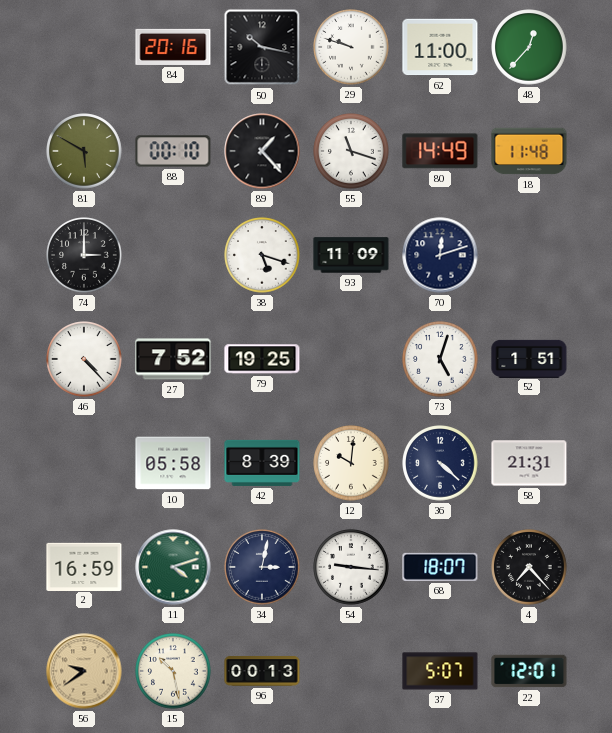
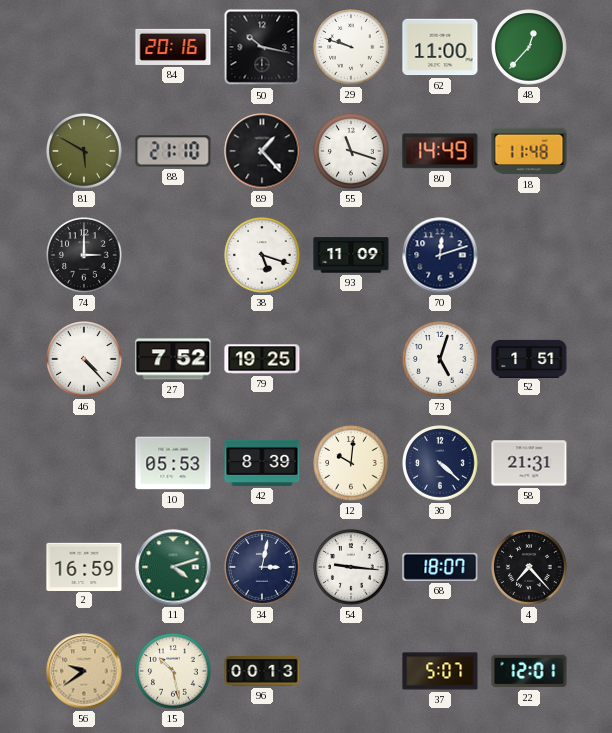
88: 00:10 -> 21:10 (173, 151)
10: 05:58 -> 05:53 (173, 463)
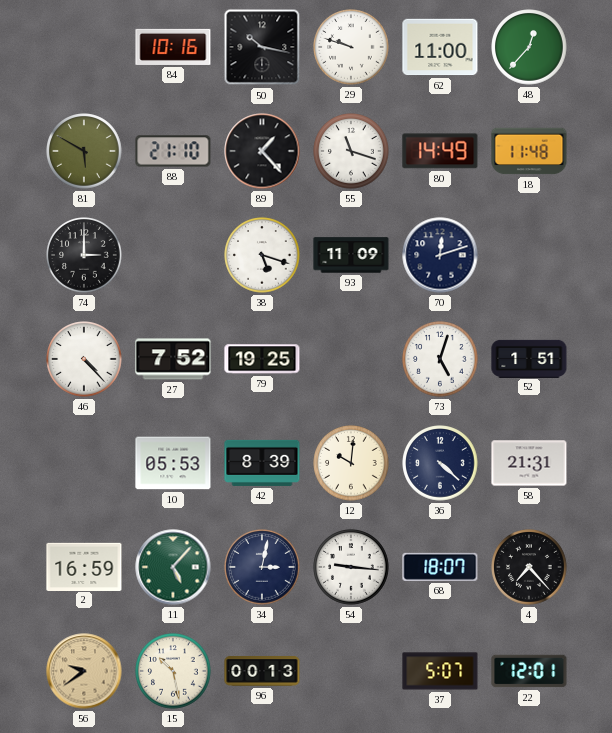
84: 20:16 -> 10:16 (173, 47)
11: 4:12 -> 5:07 (173, 567)
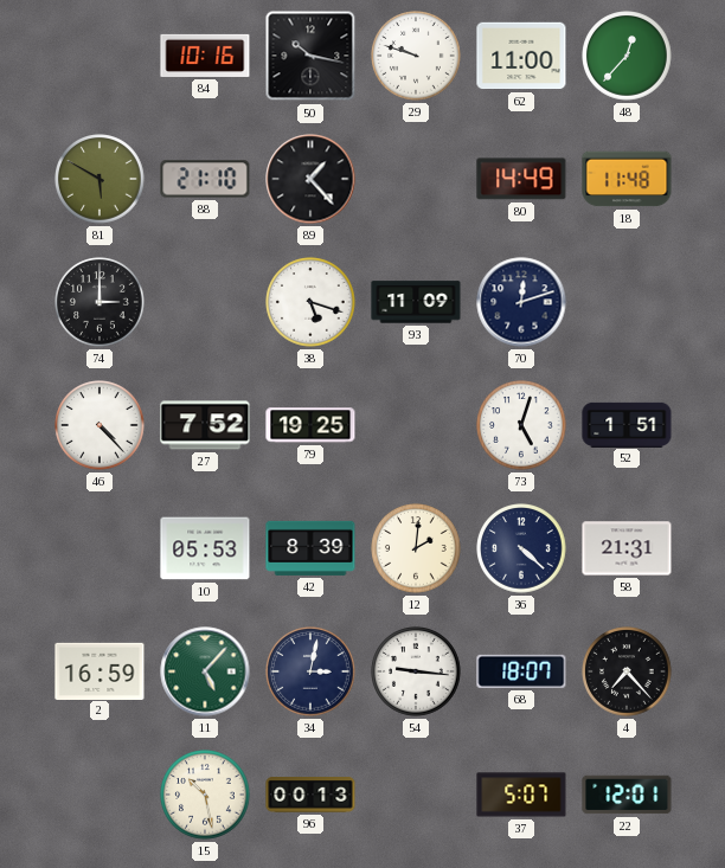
55: 11:18 -> none (351, 151)
12: 10:01 -> 2:01 (416, 548)
56: 9:39 -> none (84, 671)
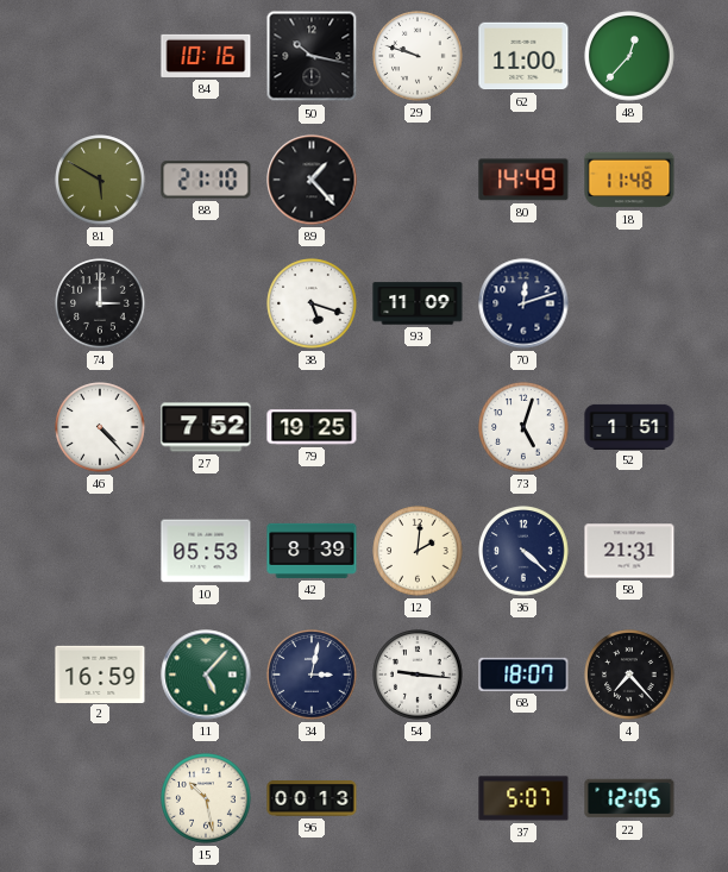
22: 12:01 -> 12:05 (629, 798)
